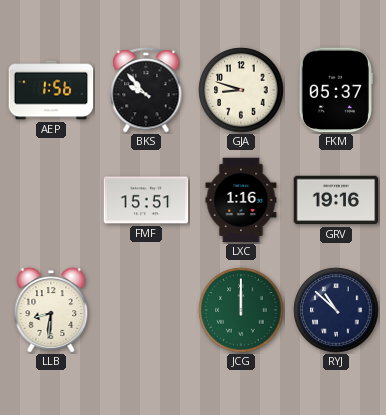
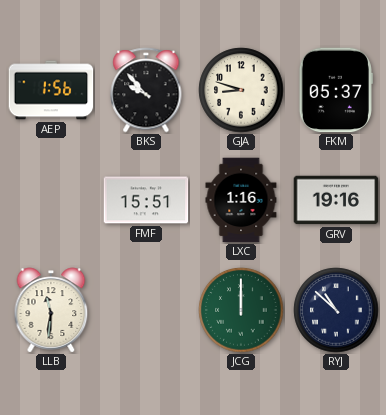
LLB: 8:31 -> 11:31 (51, 310)
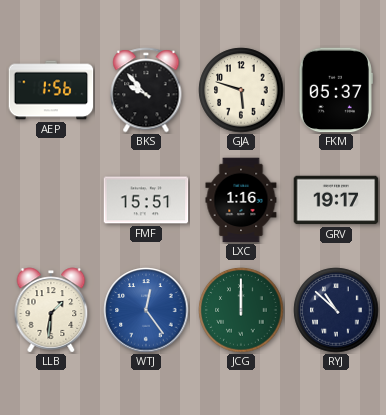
GJA: 8:48 -> 5:48 (241, 90)
GRV: 19:16 -> 19:17 (336, 200)
LLB: 11:31 -> 1:31 (51, 310)
WTJ: none -> 12:24 (146, 310)
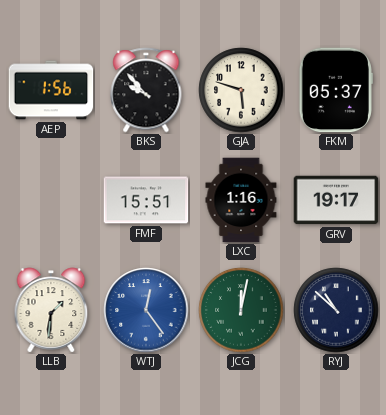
JCG: 12:00 -> 12:02 (241, 310)
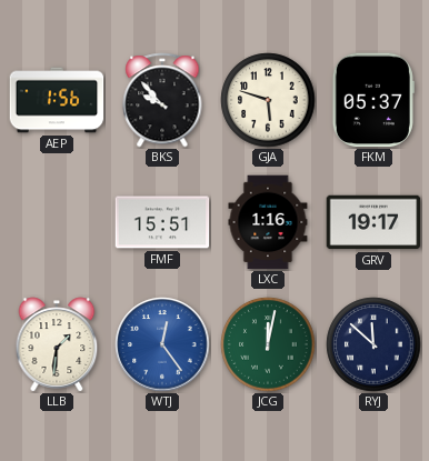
RYJ: 10:52 -> 11:52 (373, 344)
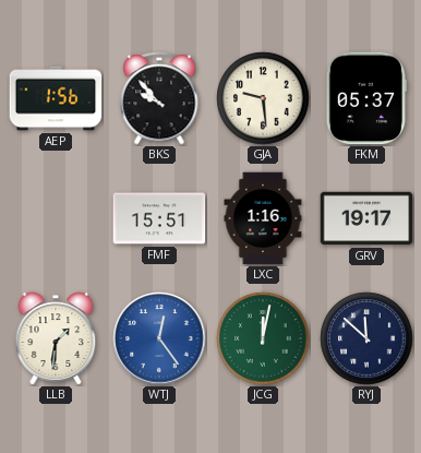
GJA: 5:48 -> 9:29 (263, 98)
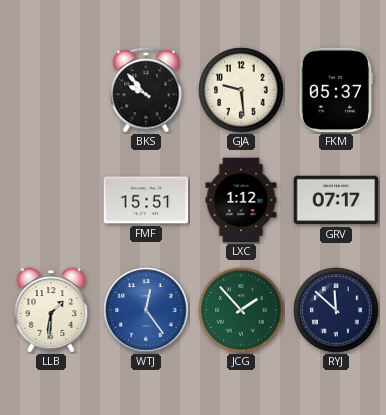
AEP: 1:56 -> none (56, 98)
LXC: 1:16 -> 1:12 (241, 200)
GRV: 19:17 -> 07:17 (336, 200)
JCG: 12:02 -> 1:53 (241, 310)
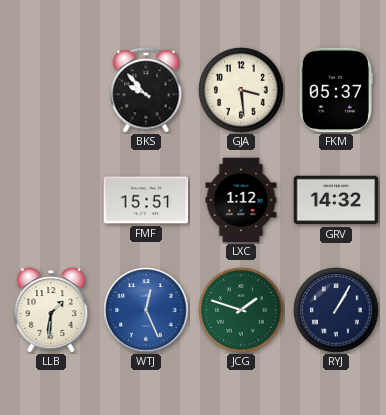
GJA: 9:29 -> 3:29 (241, 90)
GRV: 07:17 -> 14:32 (336, 200)
WTJ: 12:24 -> 12:26 (146, 310)
JCG: 1:53 -> 1:48 (241, 310)
RYJ: 11:52 -> 1:05 (336, 310)
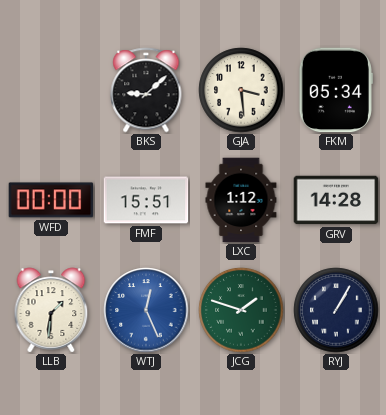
BKS: 9:53 -> 9:08 (146, 90)
FKM: 05:37 -> 05:34 (336, 90)
WFD: none -> 00:00 (51, 200)
GRV: 14:32 -> 14:28 (336, 200)
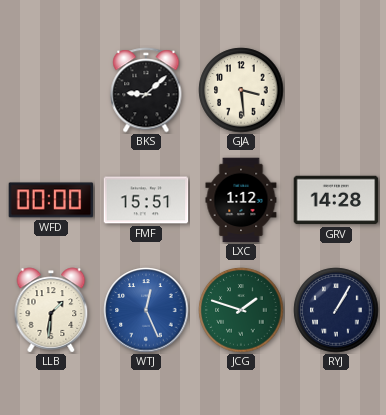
FKM: 05:34 -> none (336, 90)
